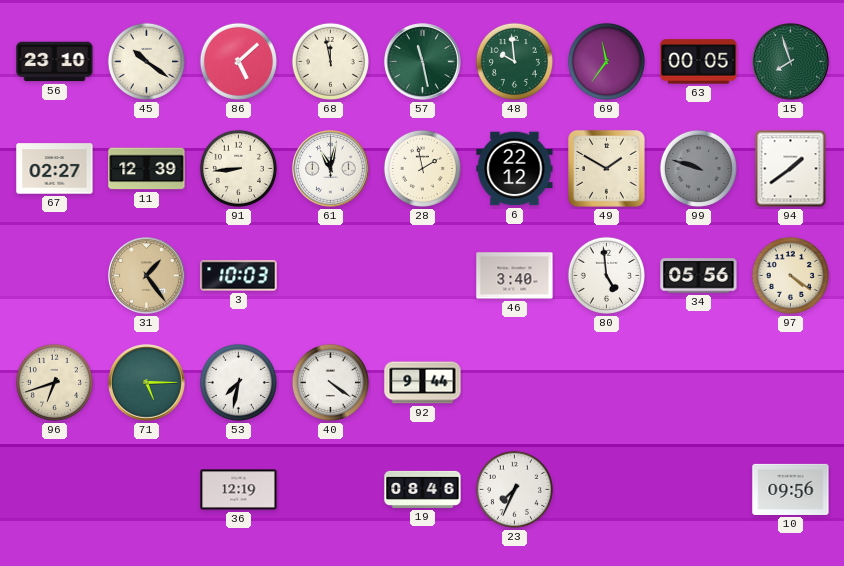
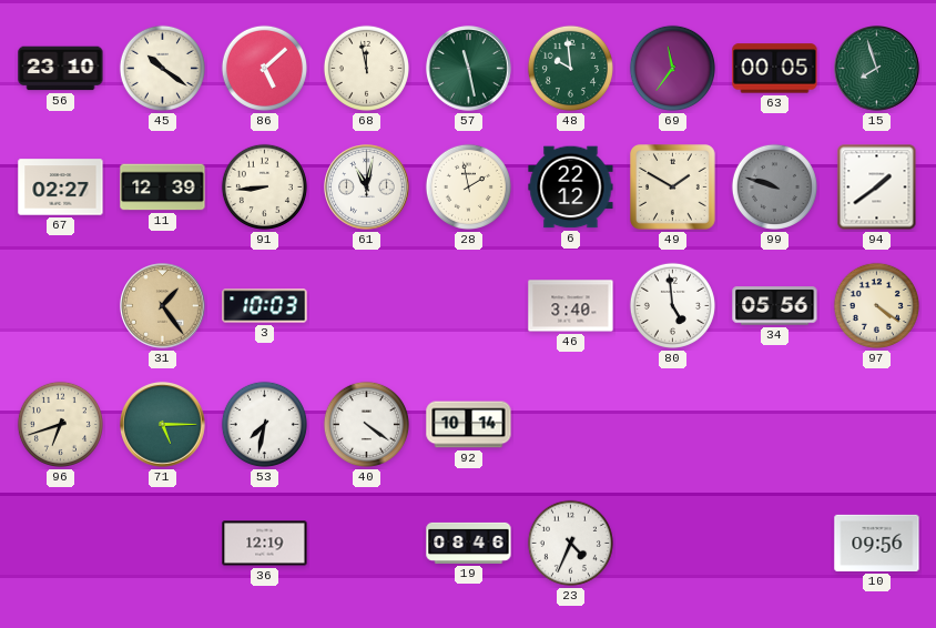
92: 9:44 -> 10:14 (469, 425)
23: 7:34 -> 4:34 (570, 543)
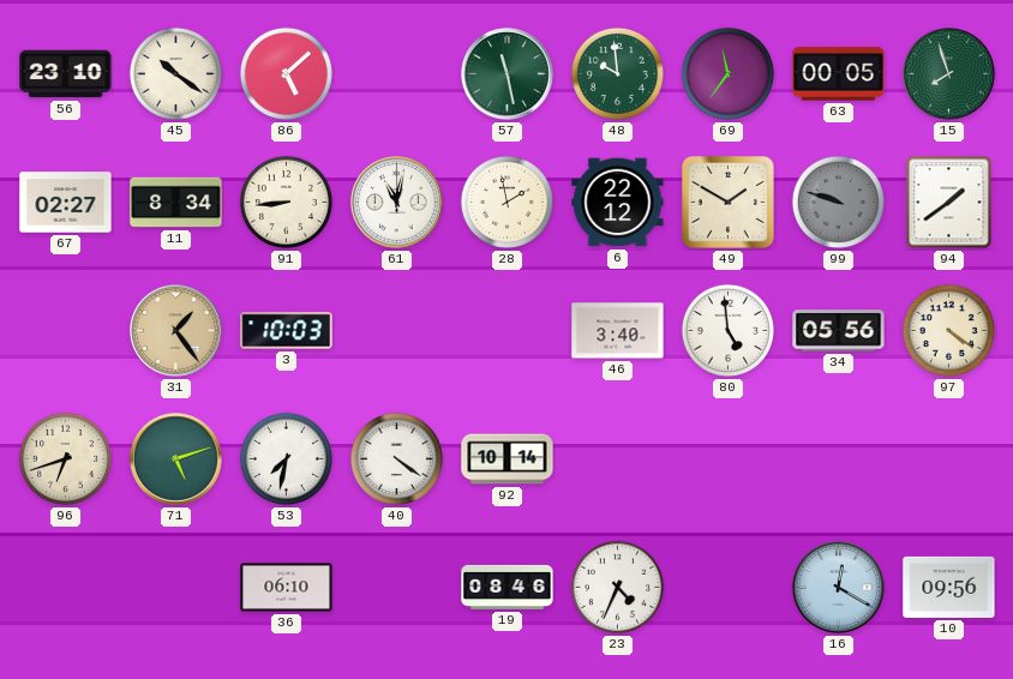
68: 11:58 -> none (366, 68)
11: 12:39 -> 8:34 (176, 203)
71: 5:15 -> 5:12 (176, 459)
36: 12:19 -> 06:10 (287, 588)
16: none -> 12:20 (839, 588)
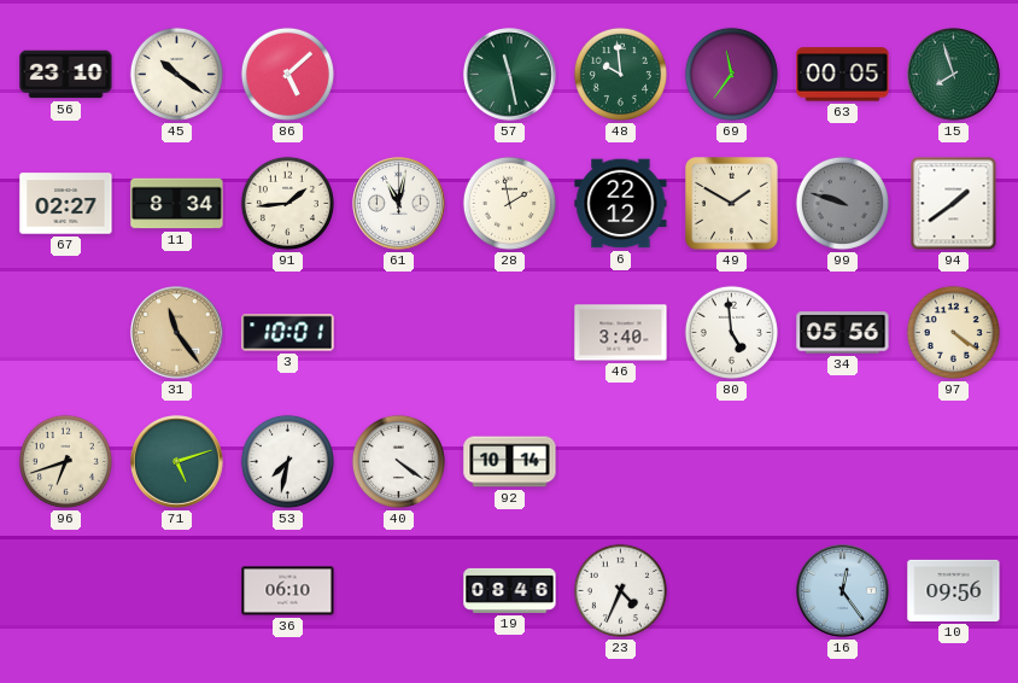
91: 8:44 -> 1:44 (287, 203)
31: 1:24 -> 11:24 (177, 333)
3: 10:03 -> 10:01 (288, 333)
16: 12:20 -> 12:24 (843, 591)
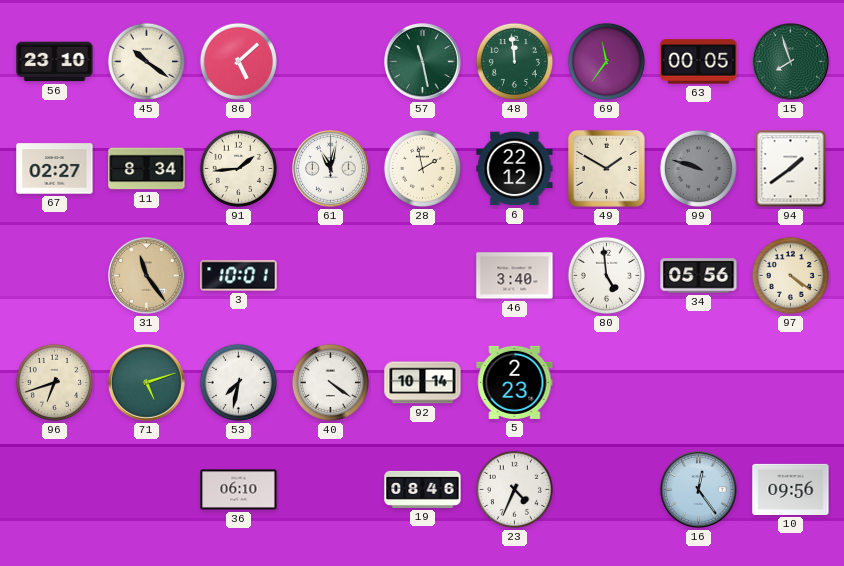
48: 9:59 -> 11:59 (514, 61)
5: none -> 2:23 (515, 382)
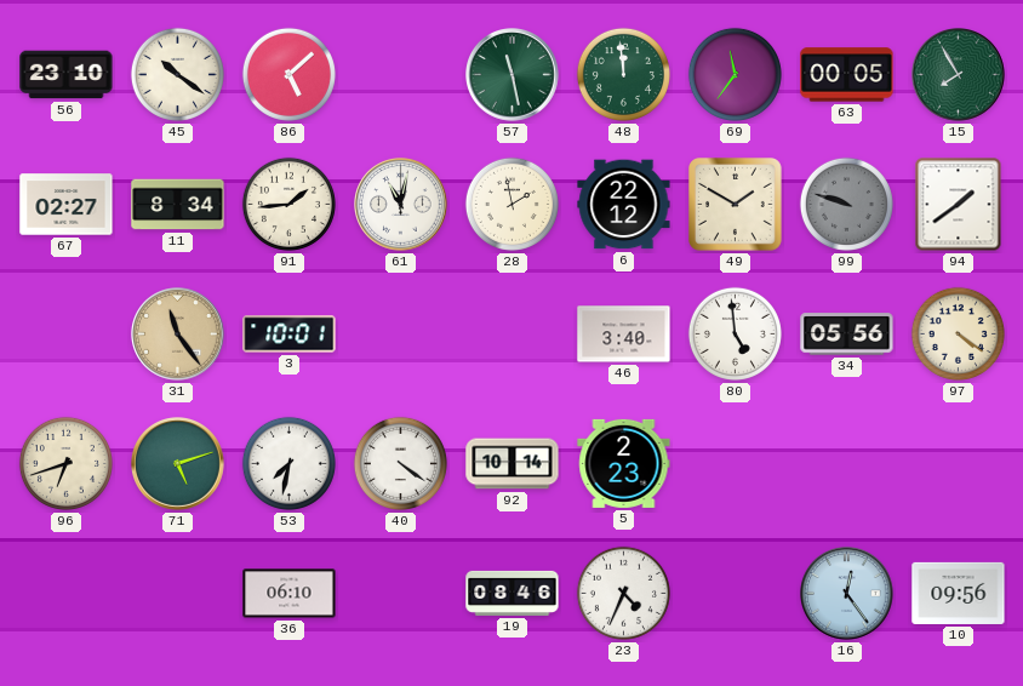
15: 7:57 -> 7:55 (959, 75)
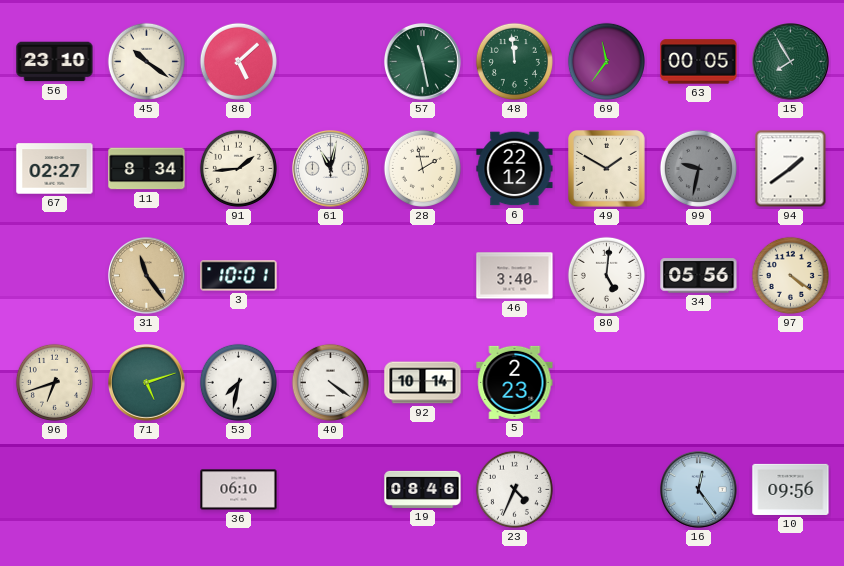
99: 9:48 -> 9:32 (698, 168)
80: 4:59 -> 5:01 (606, 275)
